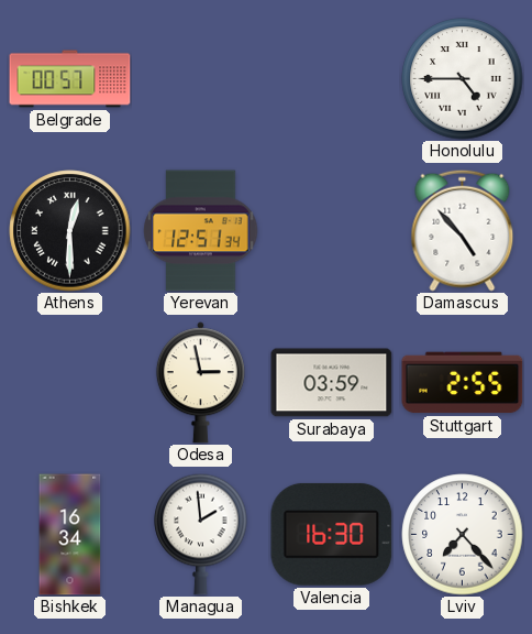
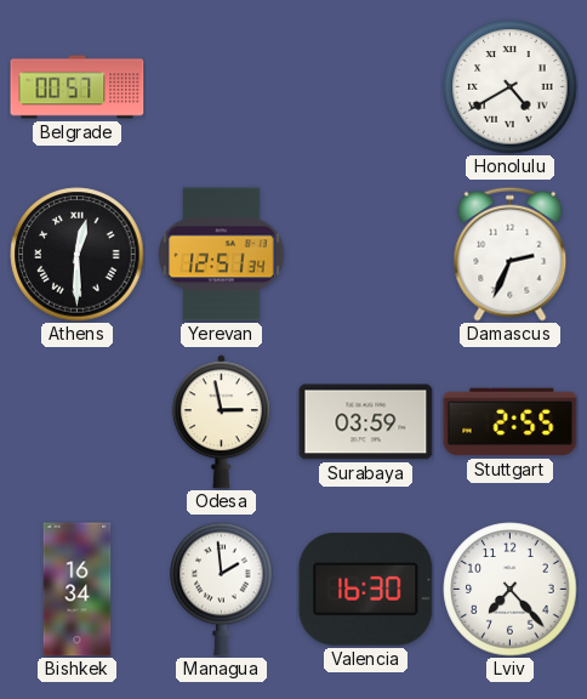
Honolulu: 4:45 -> 4:40 (511, 87)
Damascus: 4:53 -> 2:34 (511, 254)
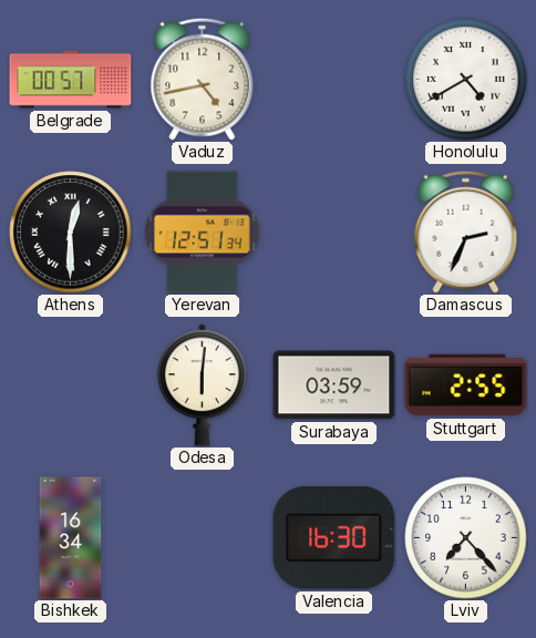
Vaduz: none -> 4:43 (203, 79)
Odesa: 2:58 -> 6:01 (202, 385)
Managua: 1:59 -> none (222, 589)
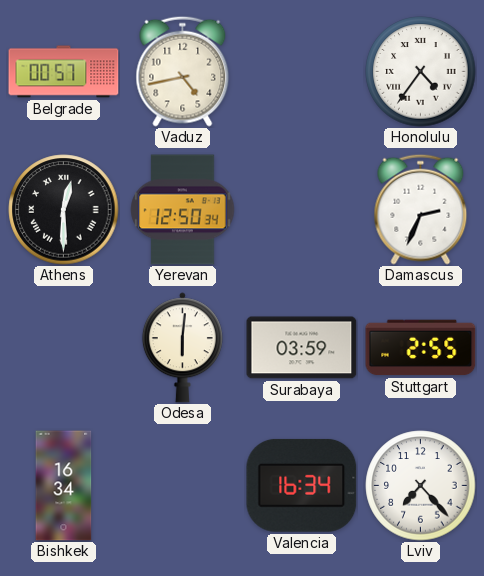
Honolulu: 4:40 -> 4:36 (421, 72)
Yerevan: 12:51 -> 12:50 (183, 210)
Valencia: 16:30 -> 16:34 (302, 485)
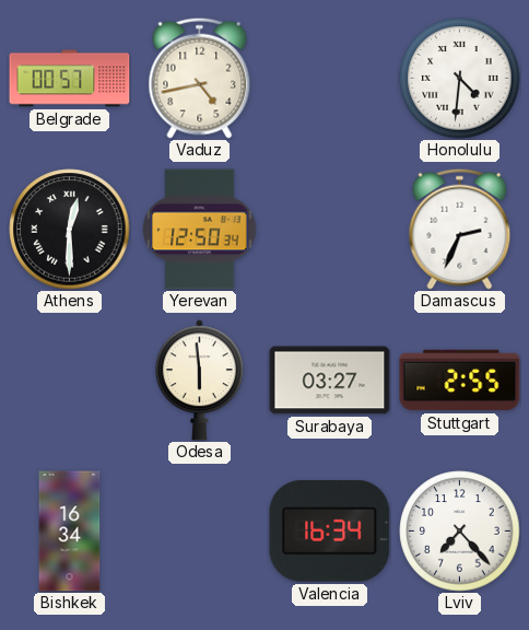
Honolulu: 4:36 -> 4:31 (460, 79)
Odesa: 6:01 -> 5:59 (199, 381)
Surabaya: 03:59 -> 03:27 (330, 381)
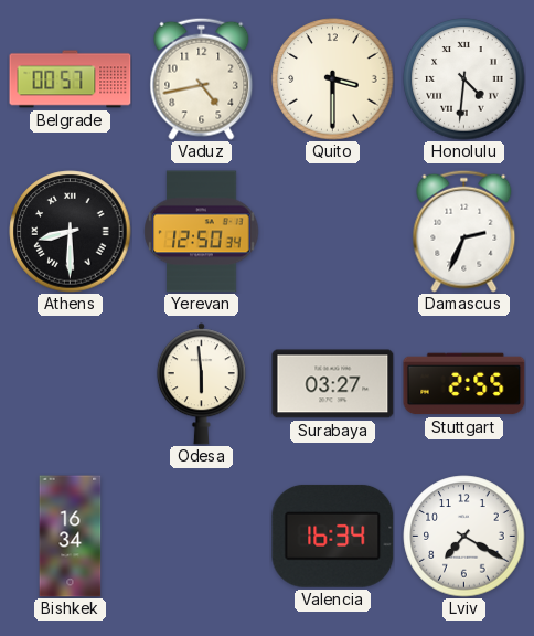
Quito: none -> 3:30 (333, 79)
Athens: 12:30 -> 8:30 (71, 232)
Lviv: 7:23 -> 7:20 (464, 537)
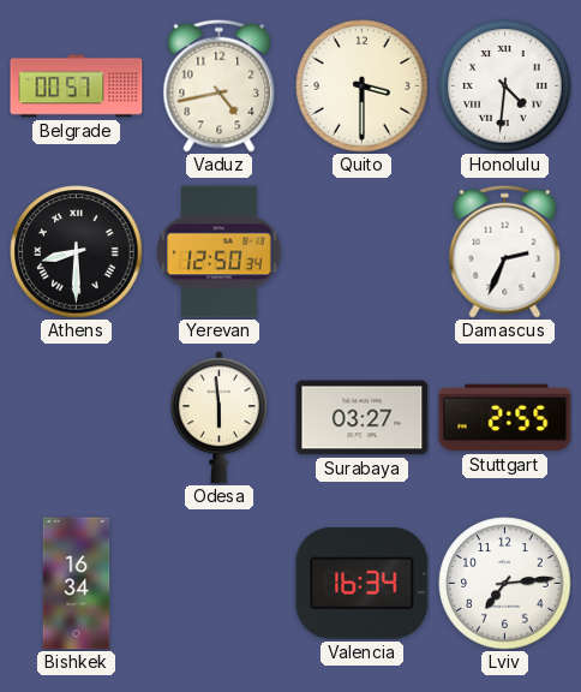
Lviv: 7:20 -> 7:14 (505, 584)
